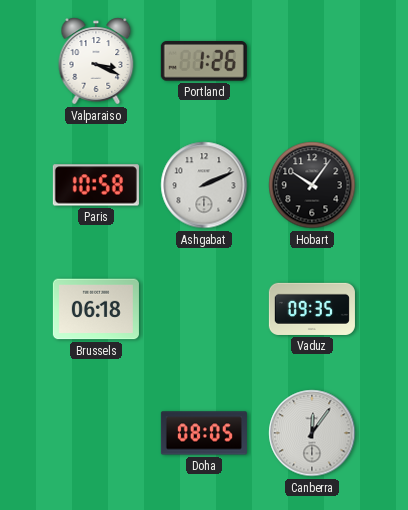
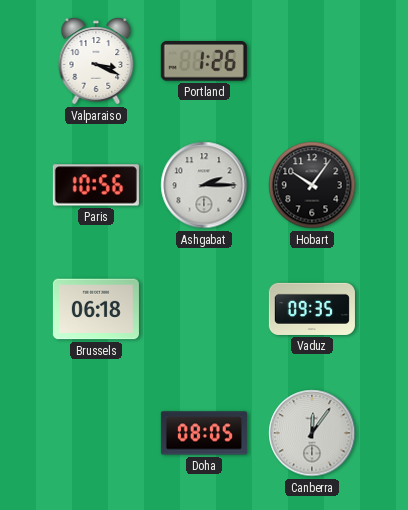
Paris: 10:58 -> 10:56 (96, 185)
Ashgabat: 2:11 -> 2:15 (204, 185)
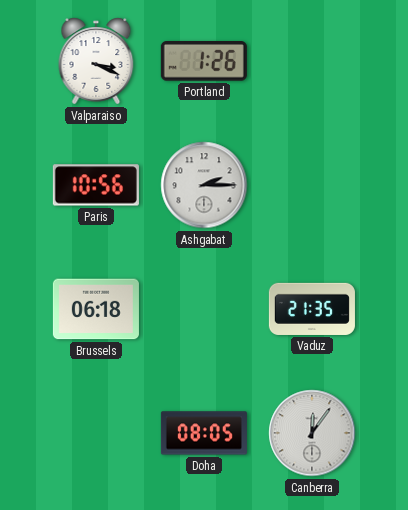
Hobart: 10:06 -> none (312, 185)
Vaduz: 09:35 -> 21:35 (312, 309)
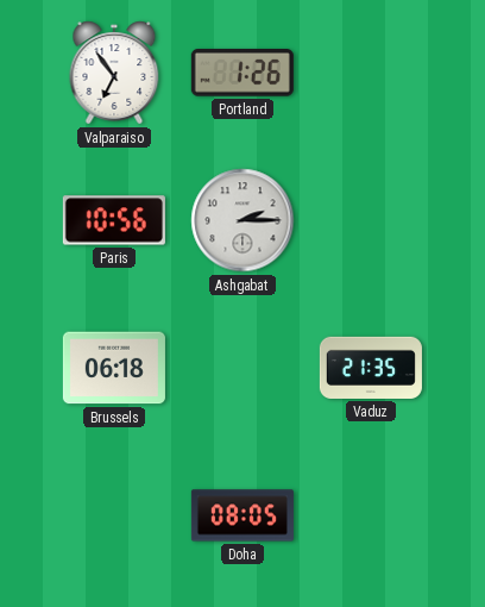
Valparaiso: 3:19 -> 6:54 (114, 73)
Canberra: 12:06 -> none (312, 433)
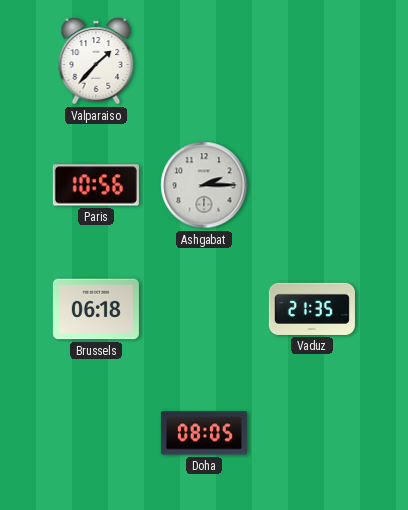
Valparaiso: 6:54 -> 1:37 (96, 61)
Portland: 1:26 -> none (242, 73)
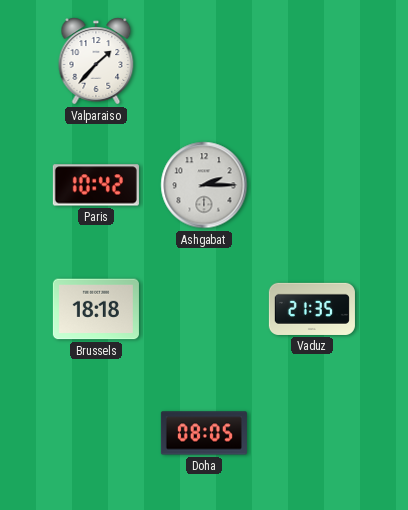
Paris: 10:56 -> 10:42 (96, 185)
Brussels: 06:18 -> 18:18 (96, 309)
